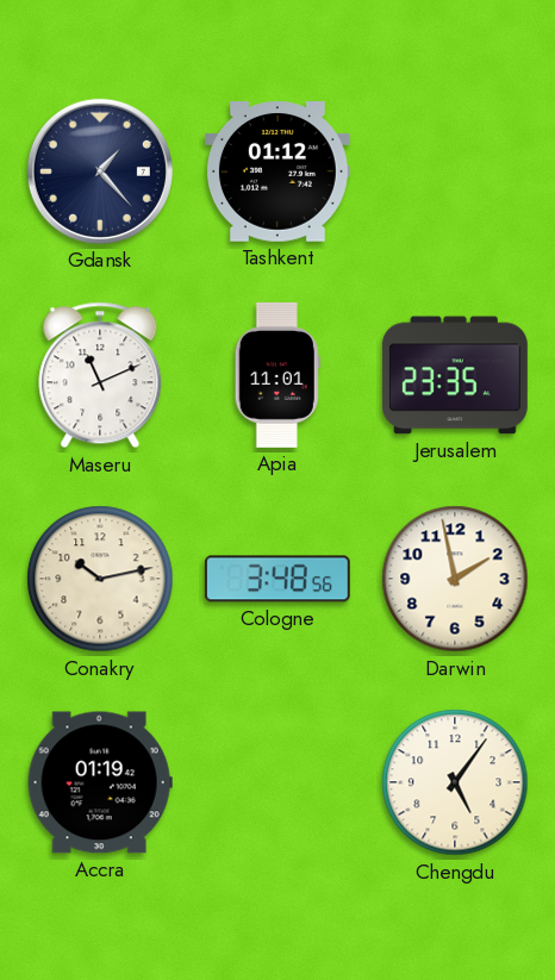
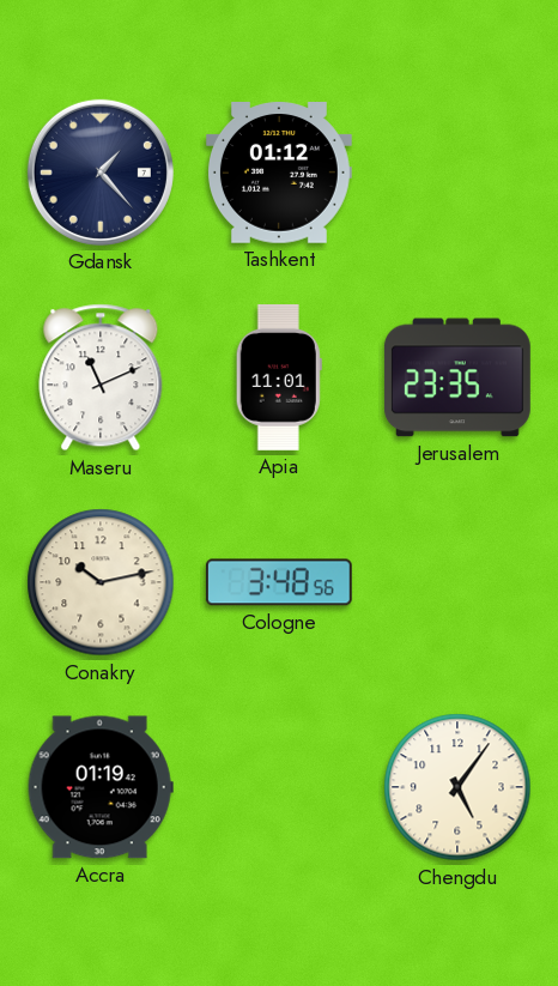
Darwin: 1:58 -> none (455, 579)
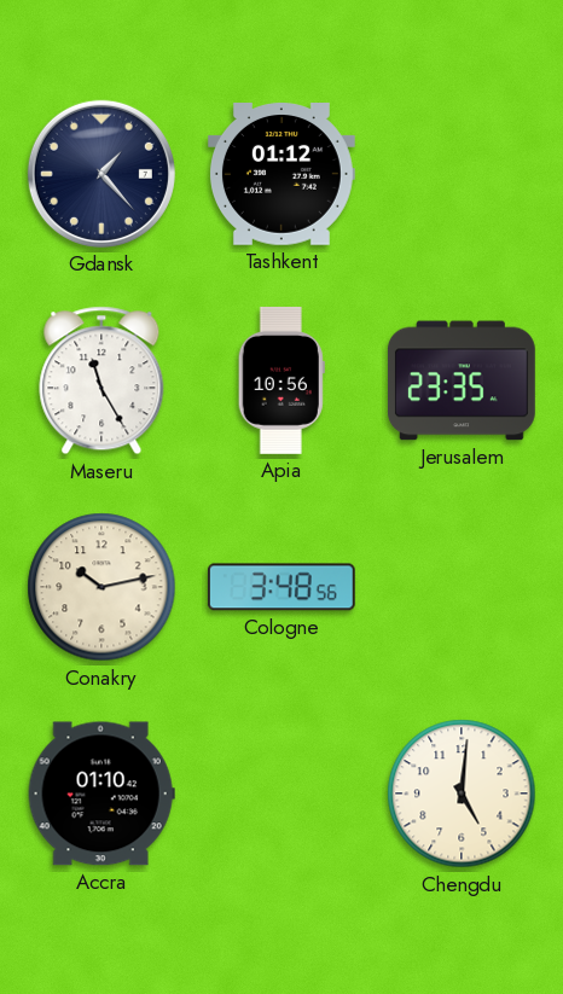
Maseru: 11:11 -> 11:25 (101, 380)
Apia: 11:01 -> 10:56 (281, 380)
Accra: 01:19 -> 01:10 (101, 794)
Chengdu: 5:06 -> 5:01 (462, 794)
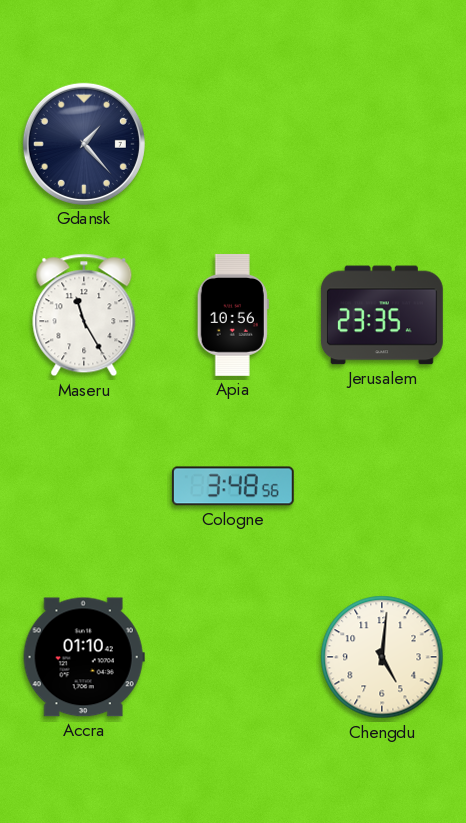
Tashkent: 01:12 -> none (281, 174)
Conakry: 10:13 -> none (101, 587)
